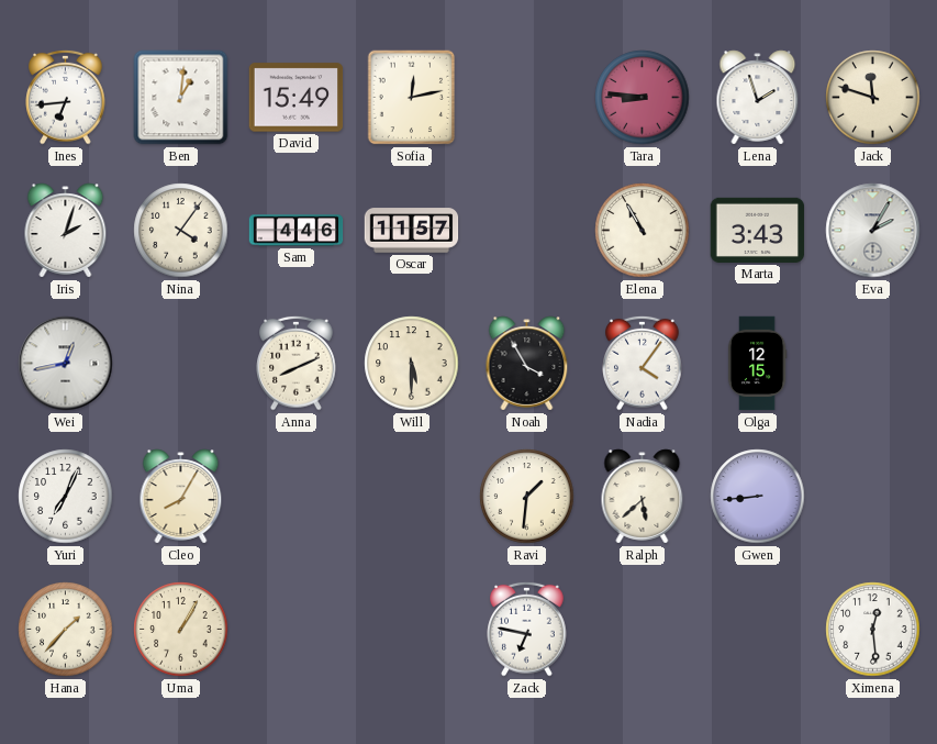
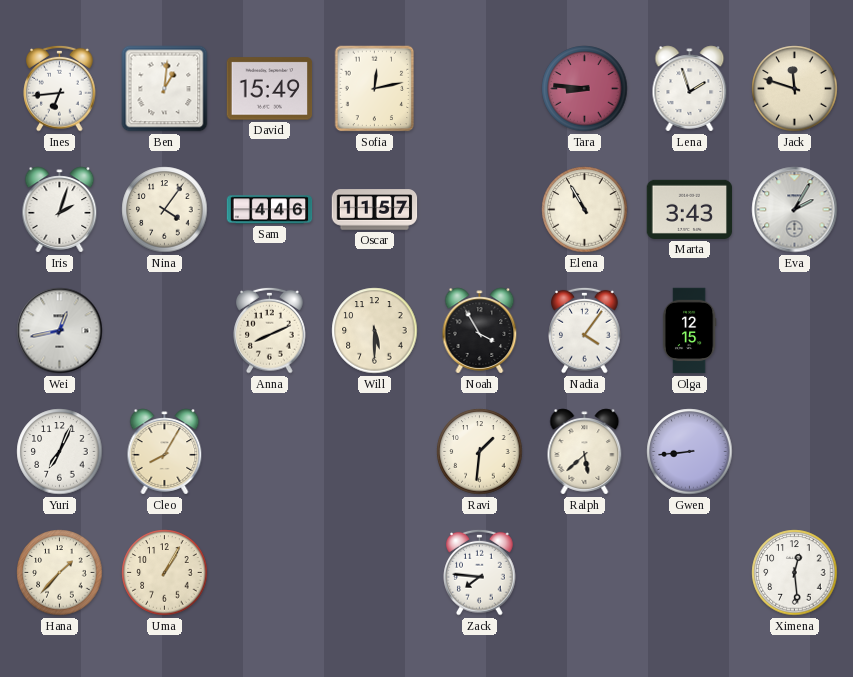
Zack: 6:47 -> 7:46 (480, 572)
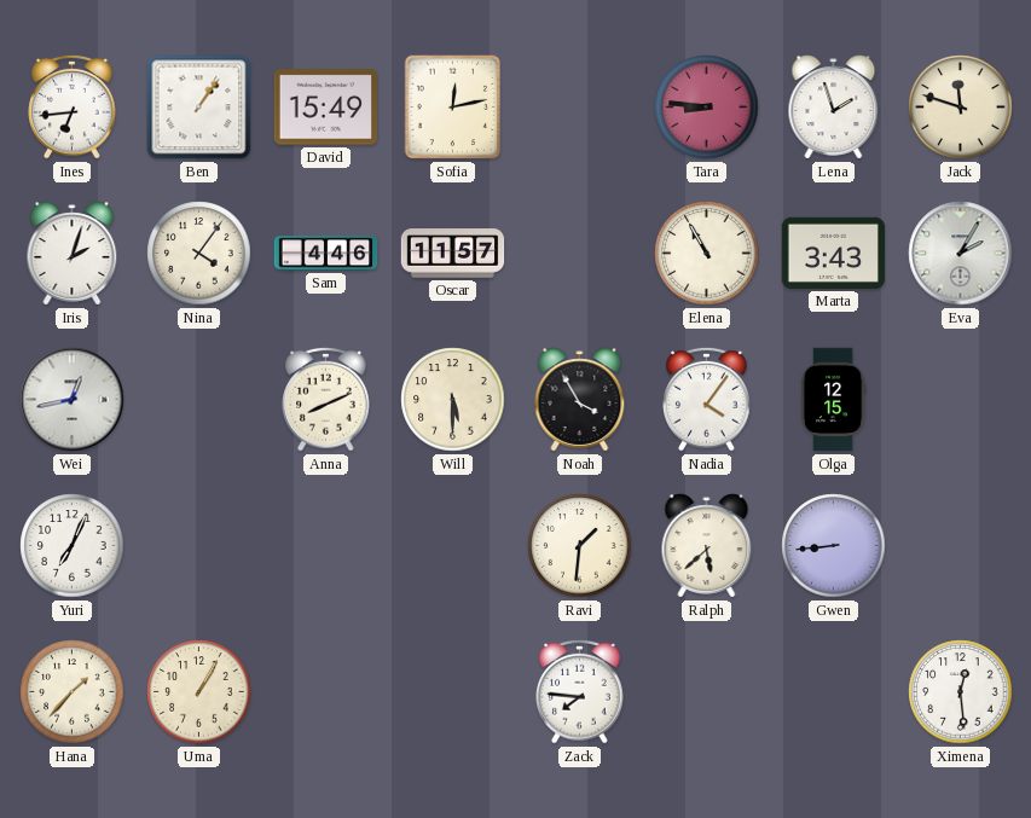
Ben: 1:01 -> 1:06 (199, 108)
Cleo: 8:05 -> none (165, 452)
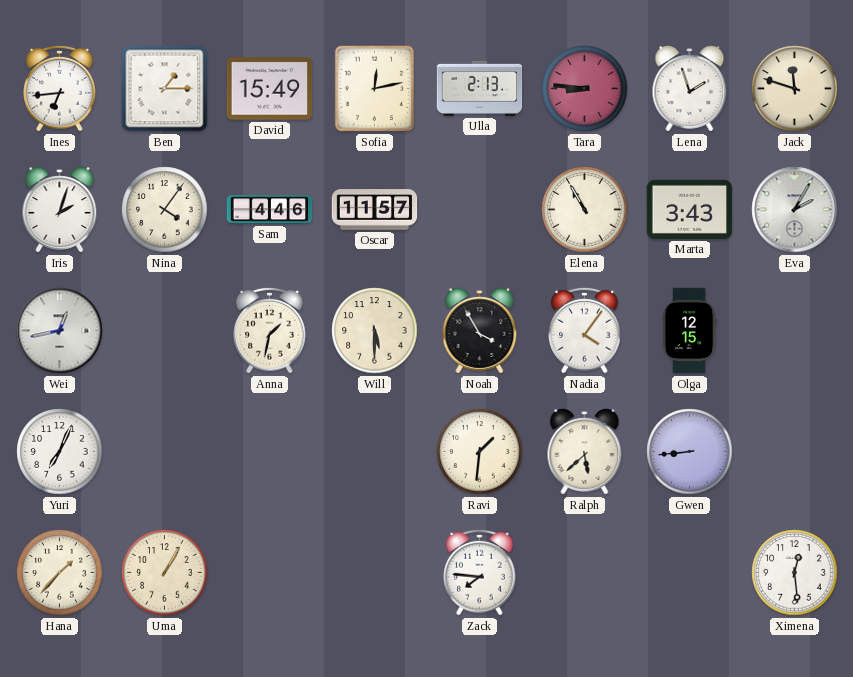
Ben: 1:06 -> 1:15 (165, 89)
Ulla: none -> 2:13 (480, 88)
Anna: 8:11 -> 1:32 (270, 330)
